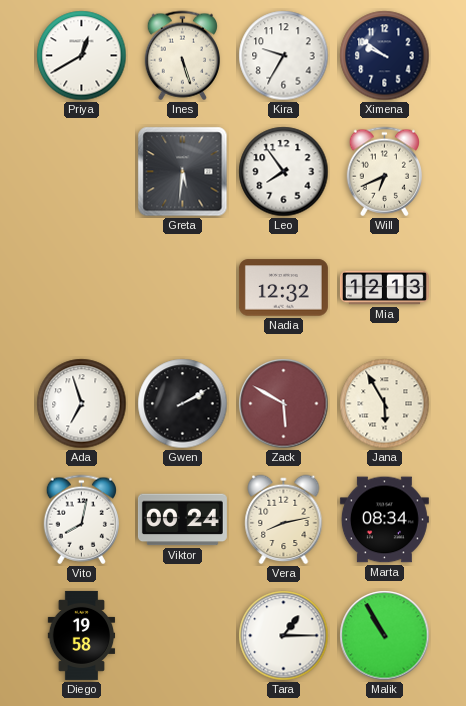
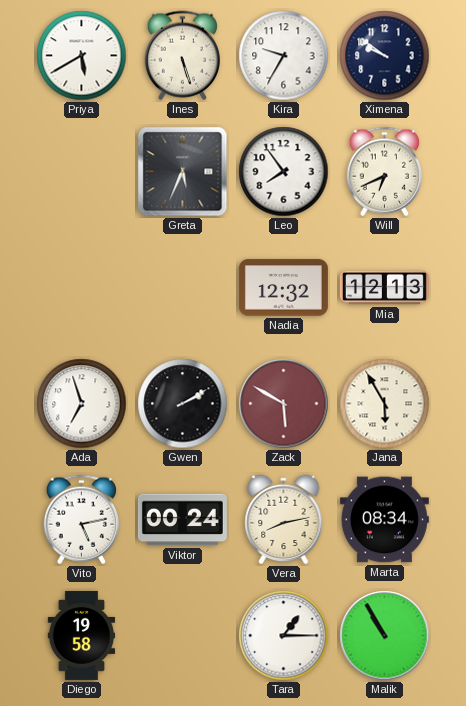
Priya: 12:40 -> 5:40 (82, 56)
Greta: 5:31 -> 5:34 (183, 172)
Vito: 8:02 -> 5:13 (81, 520)
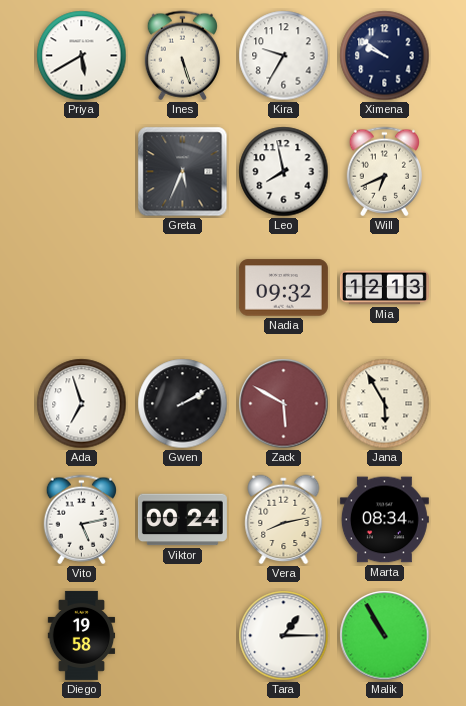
Leo: 7:54 -> 7:58 (284, 172)
Nadia: 12:32 -> 09:32 (283, 288)
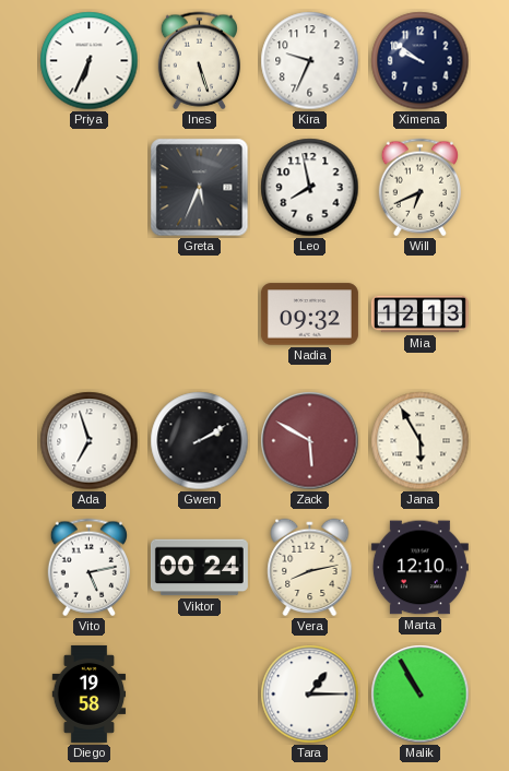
Priya: 5:40 -> 6:34 (90, 61)
Kira: 9:35 -> 9:34 (310, 61)
Marta: 08:34 -> 12:10 (419, 568)
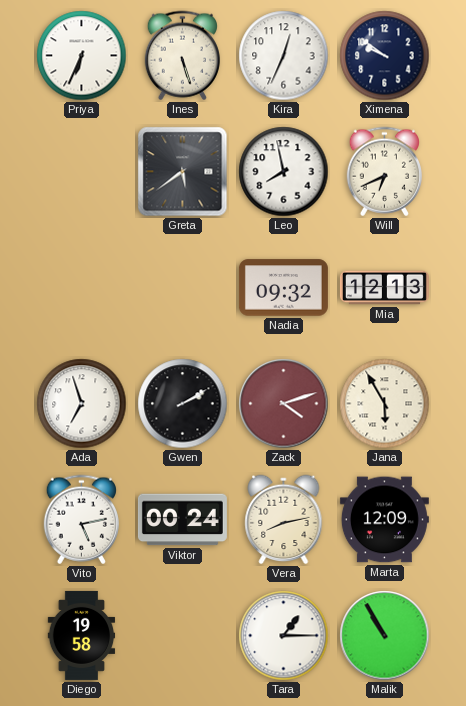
Kira: 9:34 -> 12:34 (284, 56)
Greta: 5:34 -> 5:39 (183, 172)
Zack: 5:50 -> 4:12 (284, 404)
Marta: 12:10 -> 12:09 (384, 520)
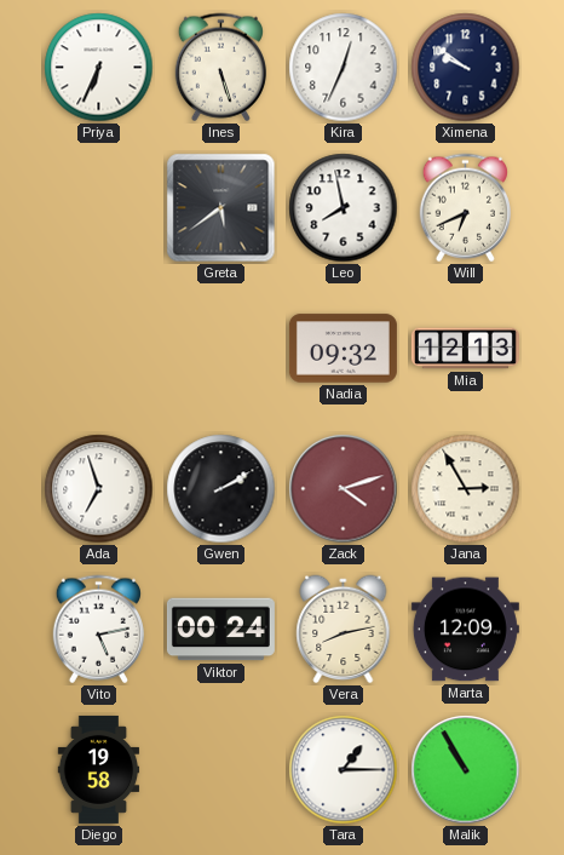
Jana: 5:55 -> 2:55 (466, 489)
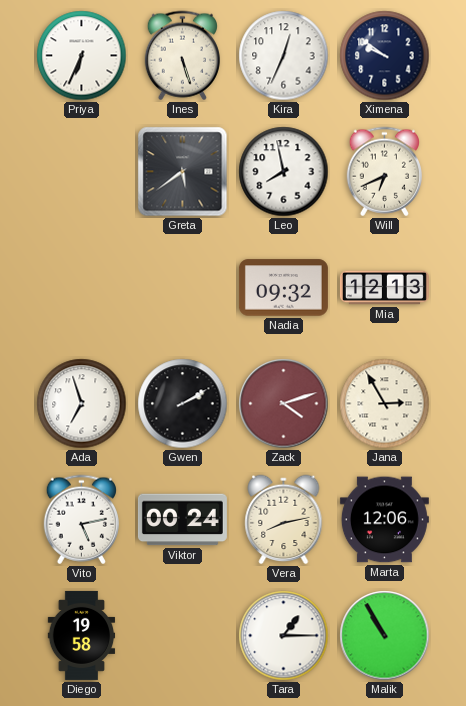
Marta: 12:09 -> 12:06 (384, 520)
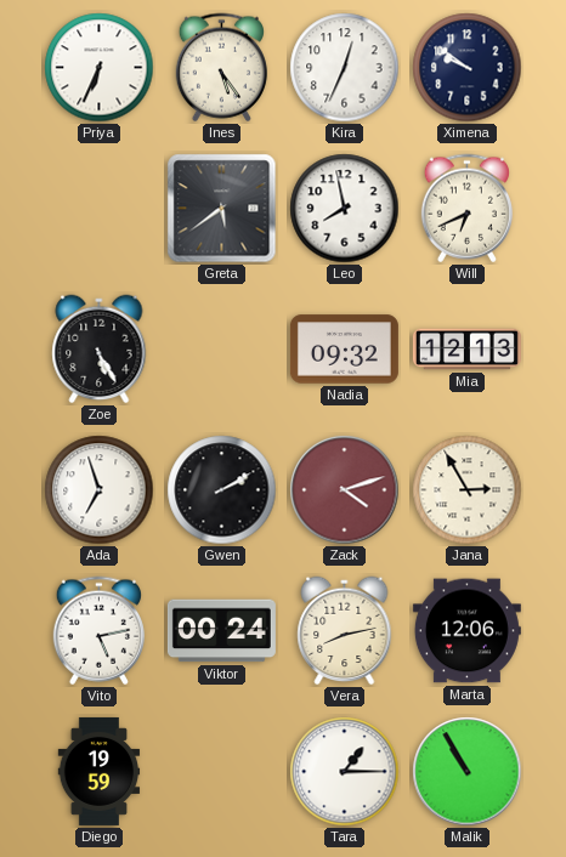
Ines: 5:27 -> 5:24 (221, 68)
Zoe: none -> 5:25 (100, 350)
Diego: 19:58 -> 19:59 (100, 771)
